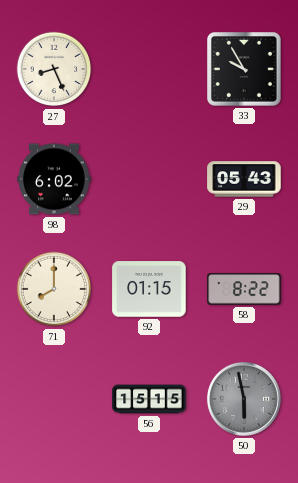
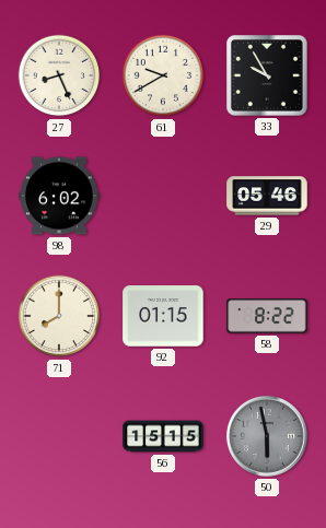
61: none -> 9:40 (163, 75)
29: 05:43 -> 05:46 (267, 196)
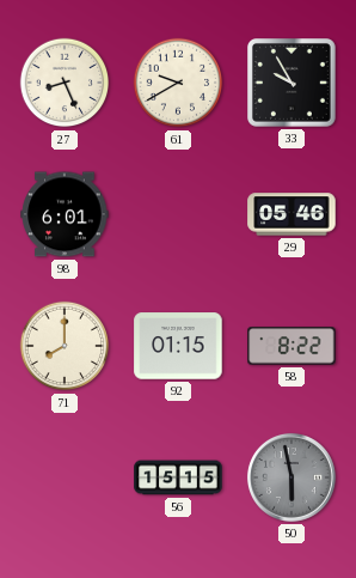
98: 6:02 -> 6:01 (65, 214)
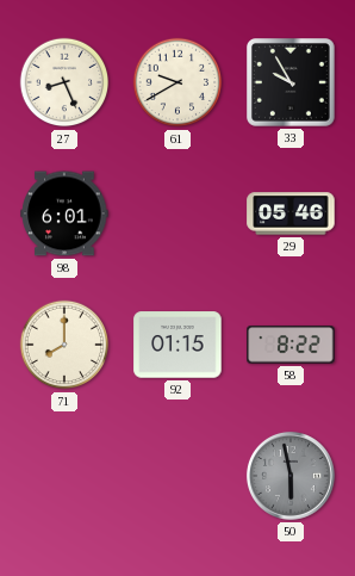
56: 15:15 -> none (178, 477)
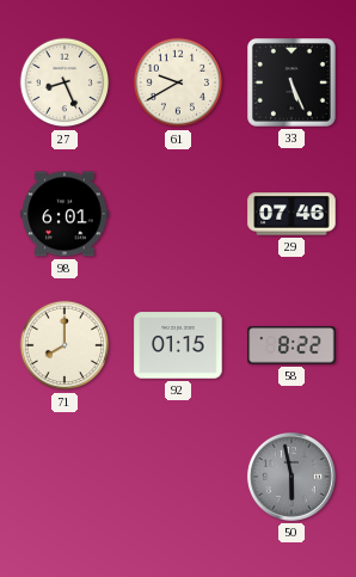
33: 9:55 -> 5:26 (293, 84)
29: 05:46 -> 07:46 (291, 214)
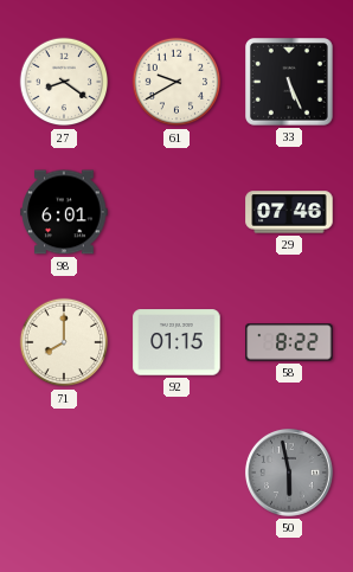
27: 8:26 -> 8:21 (64, 82)
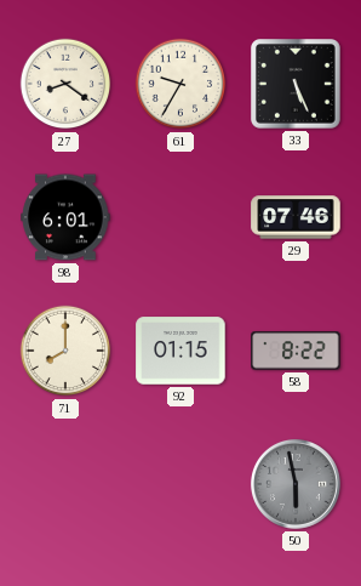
61: 9:40 -> 9:35 (180, 84)
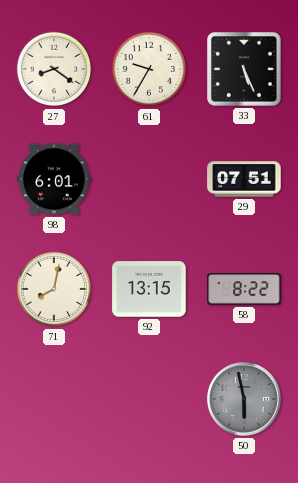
29: 07:46 -> 07:51 (244, 179)
71: 8:00 -> 8:02 (54, 289)
92: 01:15 -> 13:15 (149, 289)
